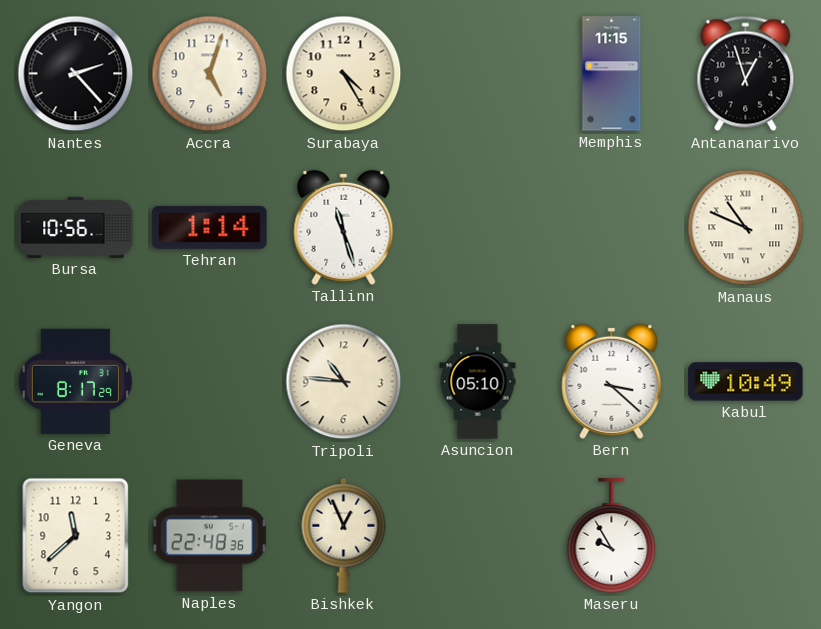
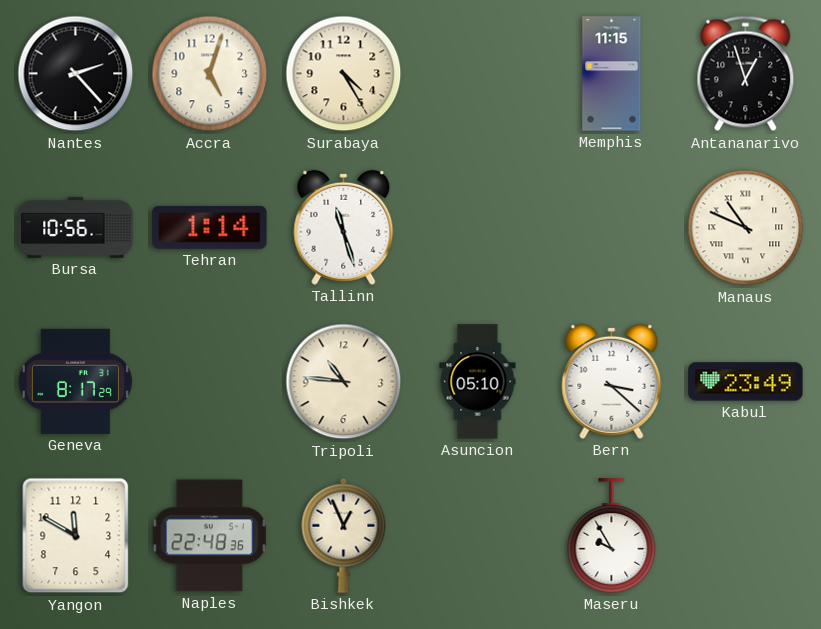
Kabul: 10:49 -> 23:49 (746, 382)
Yangon: 11:38 -> 11:50 (76, 536)
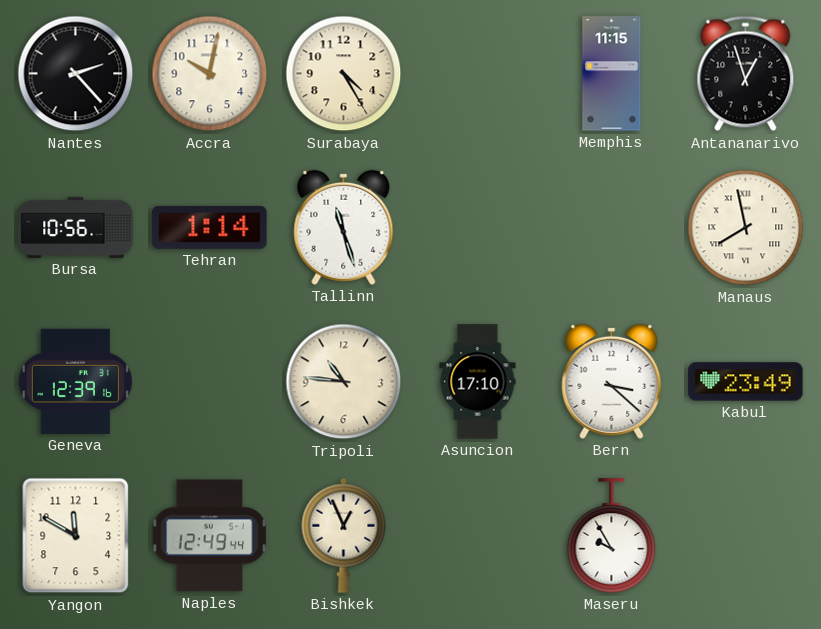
Accra: 5:03 -> 10:02 (210, 74)
Manaus: 10:49 -> 7:58 (746, 228)
Geneva: 8:17 -> 12:39 (75, 381)
Asuncion: 05:10 -> 17:10 (478, 382)
Naples: 22:48 -> 12:49 (210, 536)
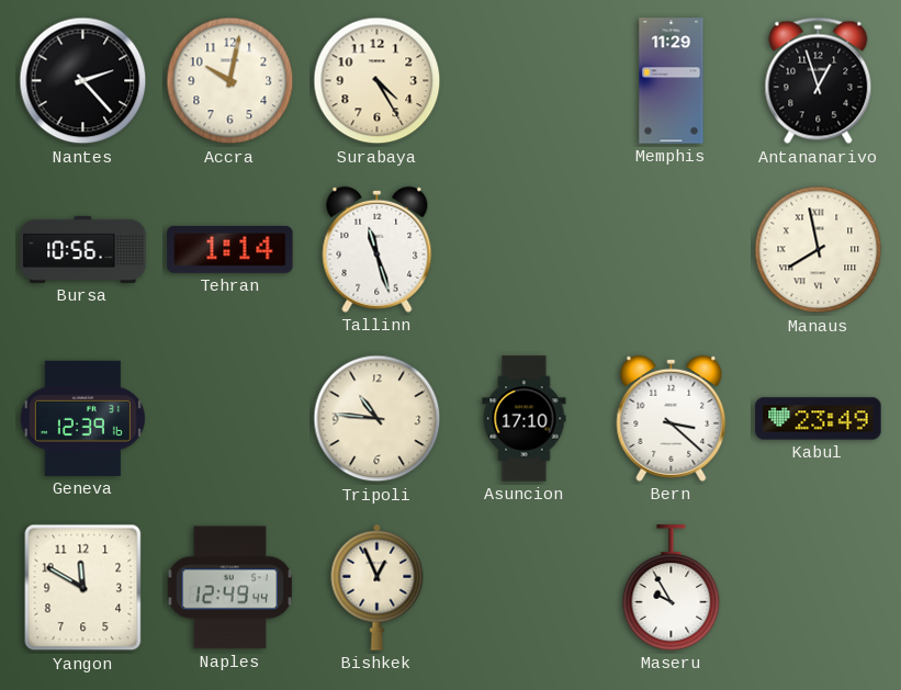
Memphis: 11:15 -> 11:29 (672, 81)
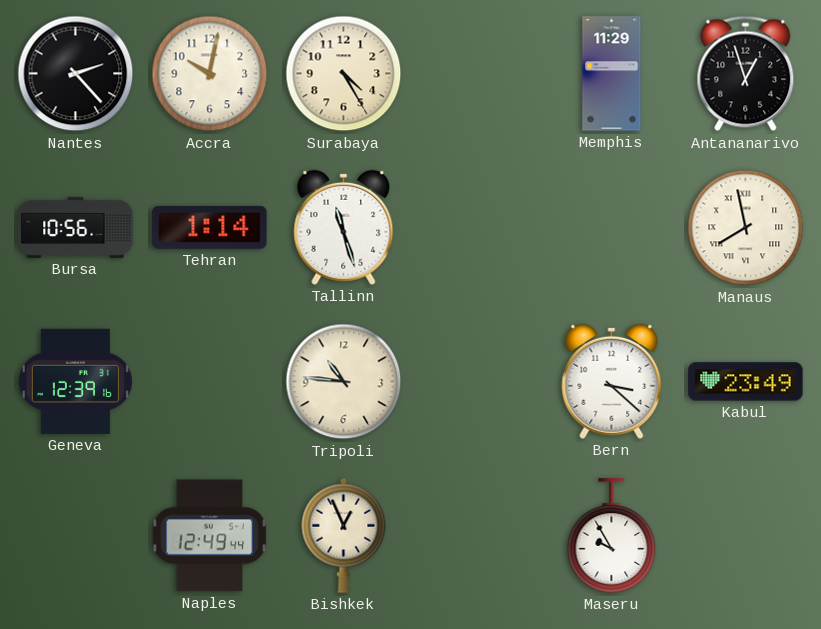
Asuncion: 17:10 -> none (525, 419)
Yangon: 11:50 -> none (83, 588)
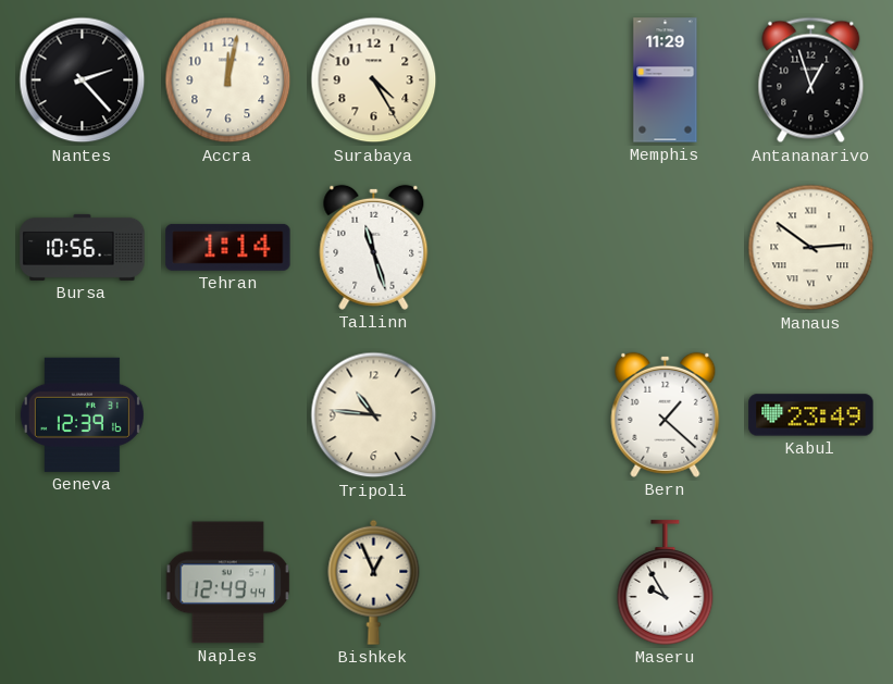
Accra: 10:02 -> 12:02 (228, 80)
Manaus: 7:58 -> 2:51 (811, 248)
Bern: 3:22 -> 1:22 (666, 414)
